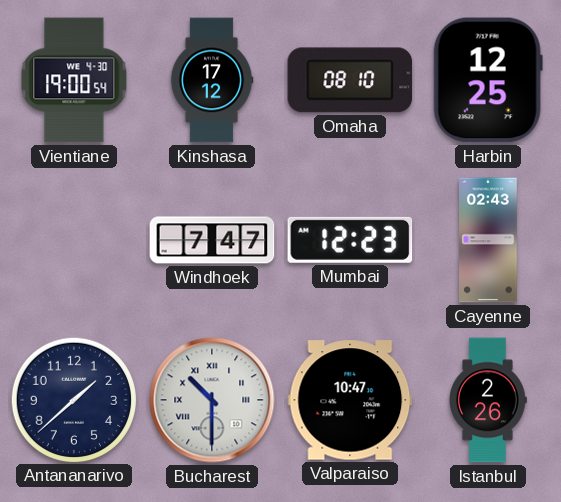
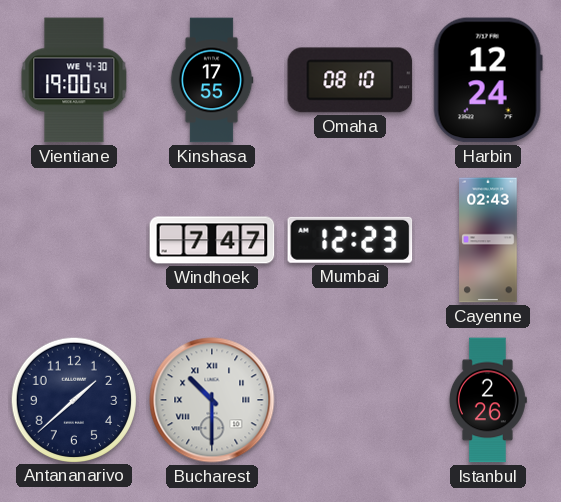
Kinshasa: 17:12 -> 17:55 (212, 80)
Harbin: 12:25 -> 12:24 (488, 80)
Valparaiso: 10:47 -> none (350, 400)
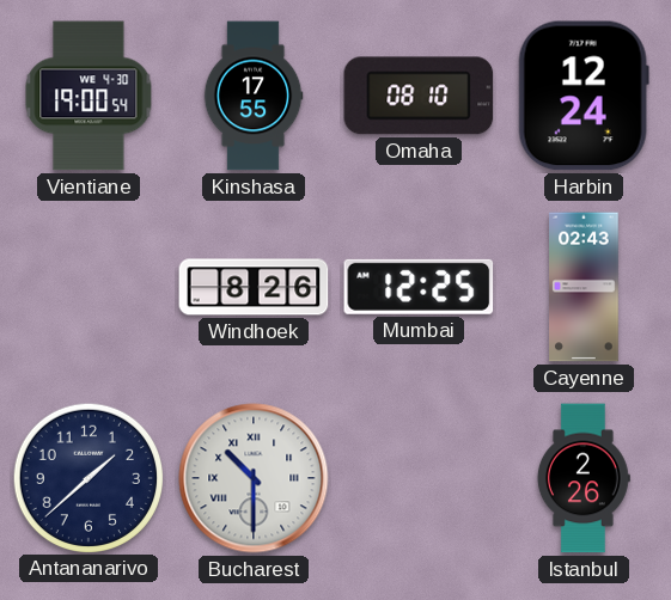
Windhoek: 7:47 -> 8:26 (254, 287)
Mumbai: 12:23 -> 12:25 (419, 287)
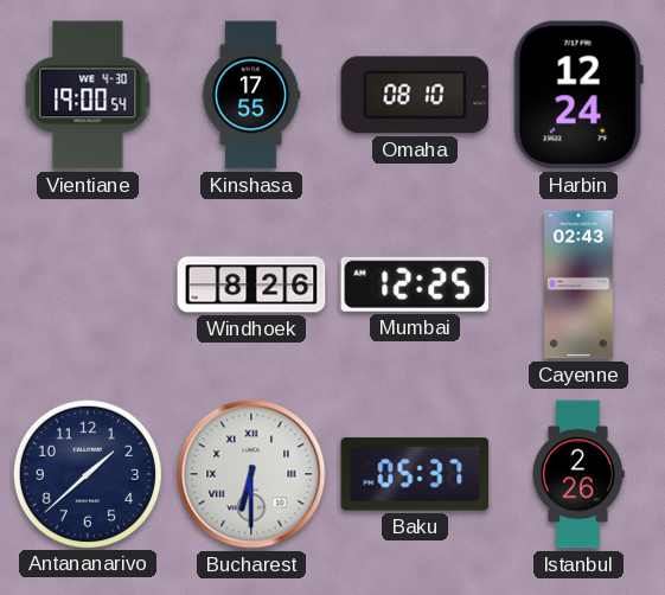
Bucharest: 10:30 -> 6:30 (251, 474)
Baku: none -> 05:37 (415, 474)
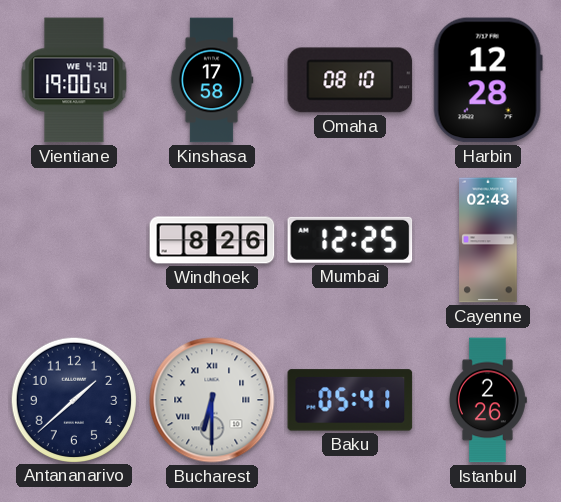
Kinshasa: 17:55 -> 17:58 (212, 80)
Harbin: 12:24 -> 12:28 (488, 80)
Baku: 05:37 -> 05:41 (350, 400)
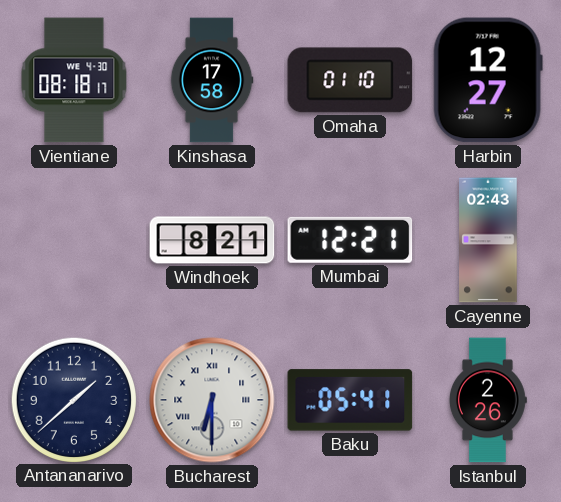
Vientiane: 19:00 -> 08:18 (74, 80)
Omaha: 08:10 -> 01:10 (350, 80)
Harbin: 12:28 -> 12:27 (488, 80)
Windhoek: 8:26 -> 8:21 (212, 240)
Mumbai: 12:25 -> 12:21 (350, 240)
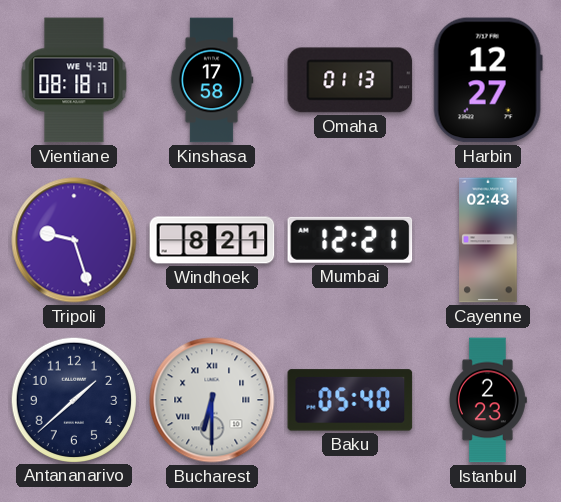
Omaha: 01:10 -> 01:13 (350, 80)
Tripoli: none -> 9:27 (74, 240)
Baku: 05:41 -> 05:40 (350, 400)
Istanbul: 2:26 -> 2:23 (488, 400)
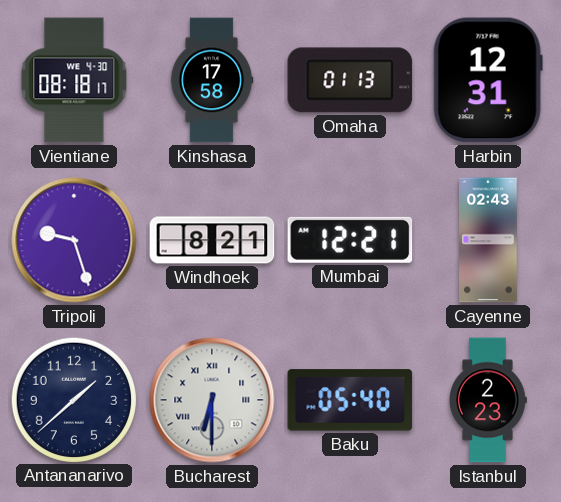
Harbin: 12:27 -> 12:31 (488, 80)
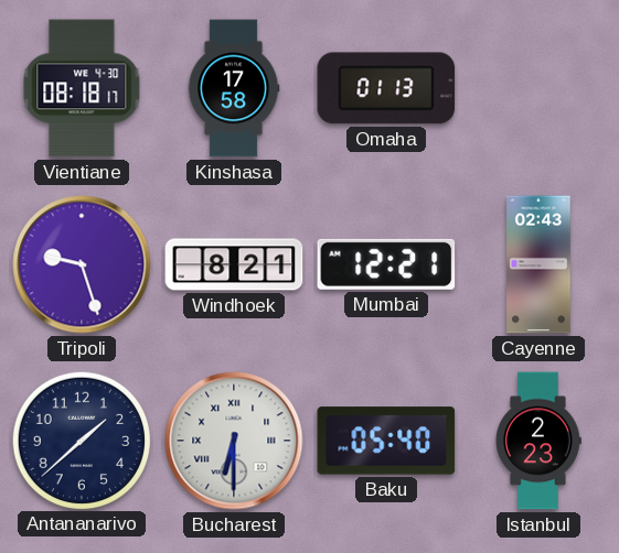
Harbin: 12:31 -> none (488, 80)
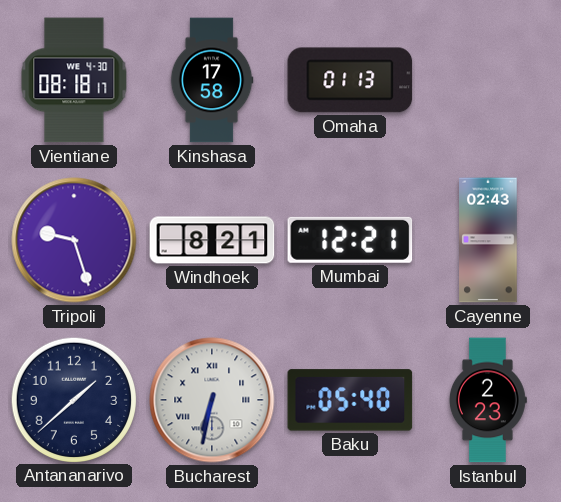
Bucharest: 6:30 -> 6:32 (212, 400)
